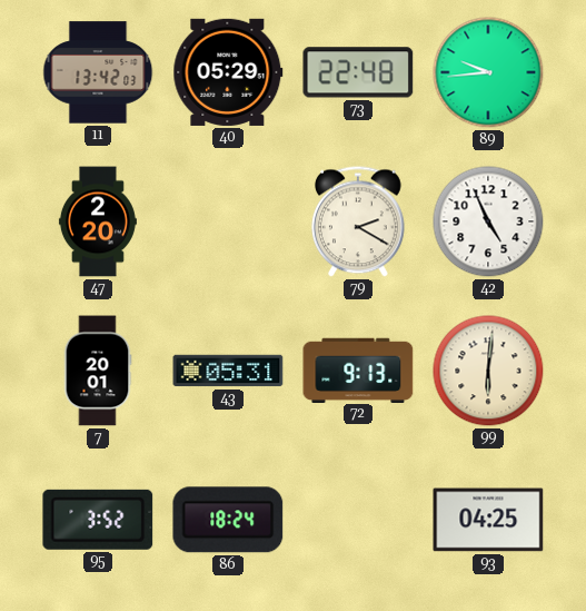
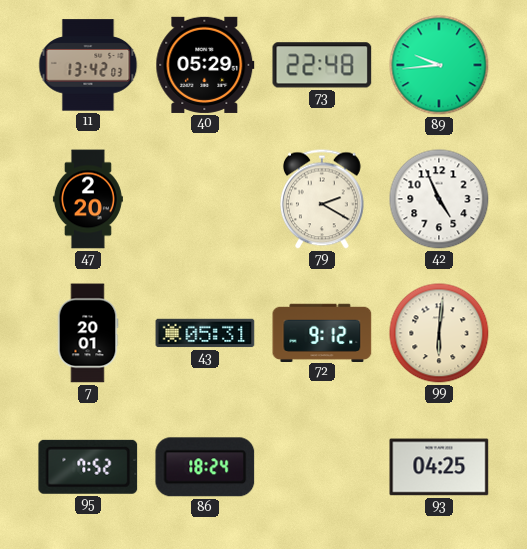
72: 9:13 -> 9:12 (322, 332)
95: 3:52 -> 7:52 (88, 467)
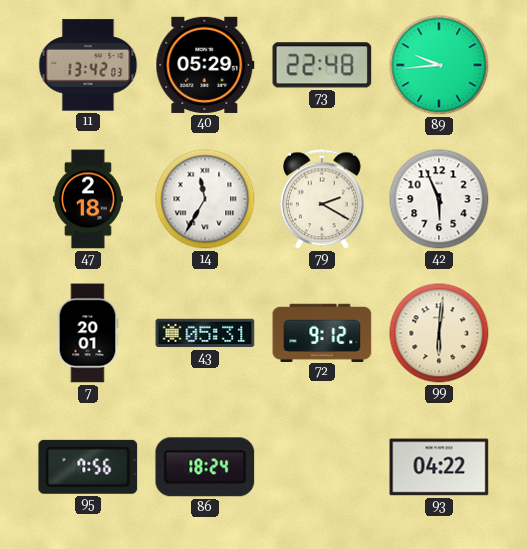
47: 2:20 -> 2:18 (88, 199)
14: none -> 11:35 (205, 199)
42: 4:56 -> 5:56 (439, 199)
95: 7:52 -> 7:56 (88, 467)
93: 04:25 -> 04:22 (439, 467)
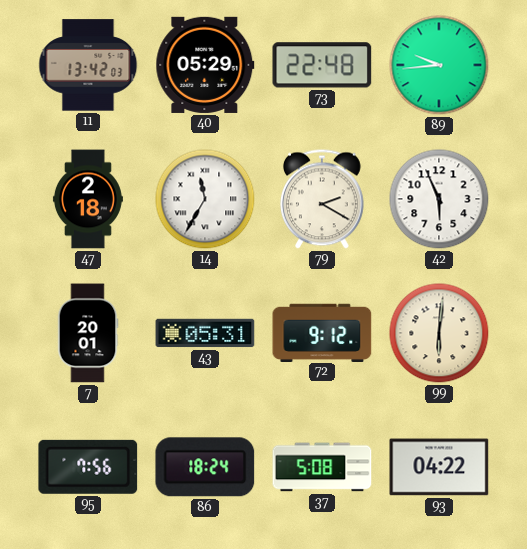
37: none -> 5:08 (322, 467)
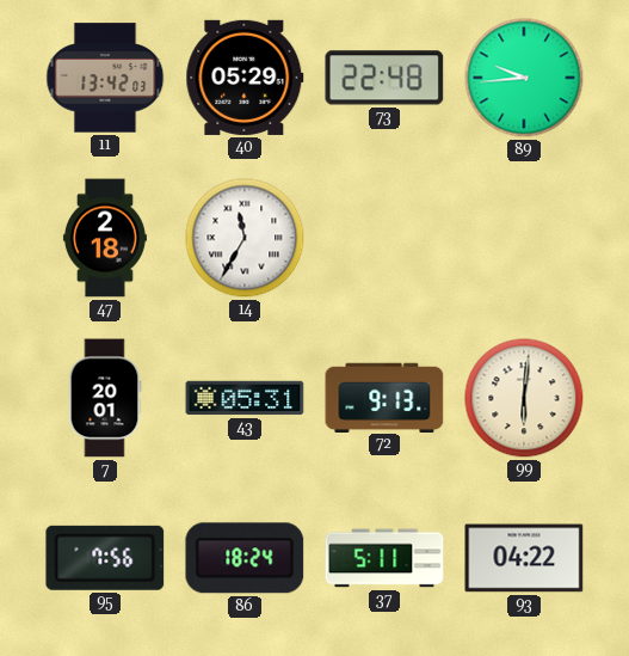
79: 2:20 -> none (322, 199)
42: 5:56 -> none (439, 199)
72: 9:12 -> 9:13 (384, 397)
37: 5:08 -> 5:11 (384, 558)
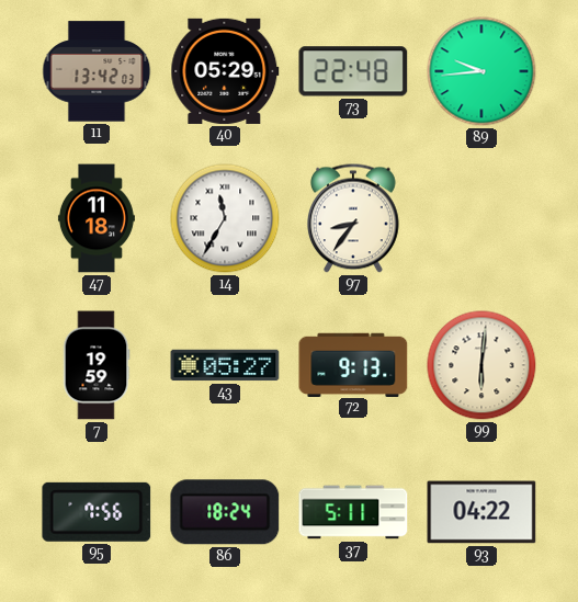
47: 2:18 -> 11:18 (97, 218)
97: none -> 8:36 (353, 218)
7: 20:01 -> 19:59 (97, 365)
43: 05:31 -> 05:27 (225, 365)
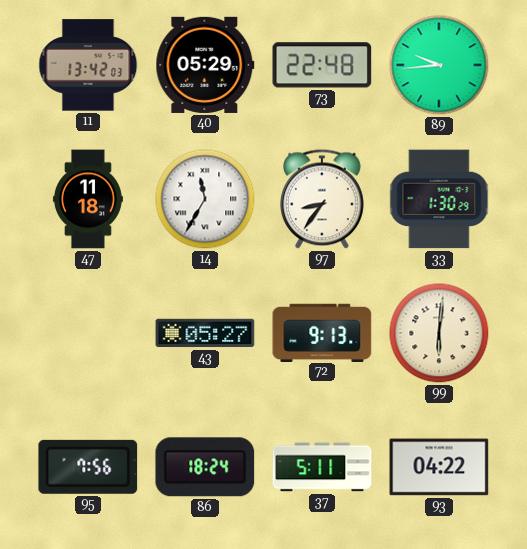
33: none -> 1:30 (439, 199)
7: 19:59 -> none (97, 365)
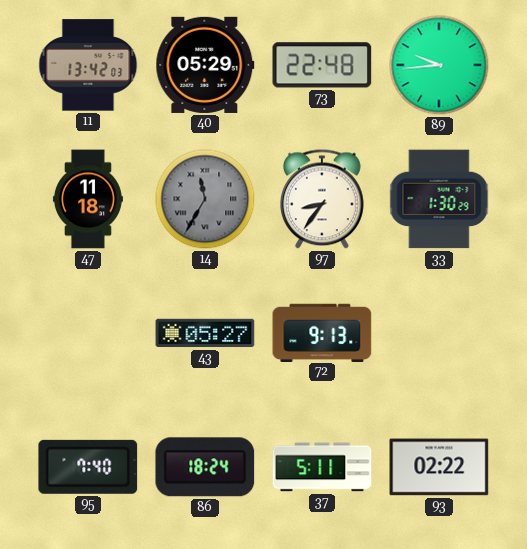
14 dial: white -> grey (205, 199)
99: 6:01 -> none (439, 333)
95: 7:56 -> 7:40 (88, 467)
93: 04:22 -> 02:22 (439, 467)
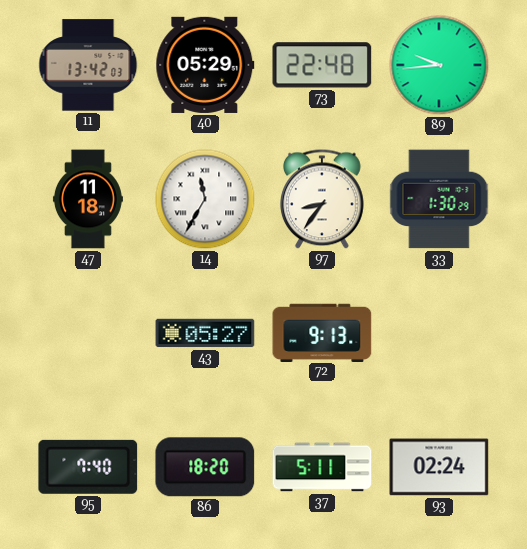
14 dial: grey -> white (205, 199)
86: 18:24 -> 18:20 (205, 467)
93: 02:22 -> 02:24 (439, 467)
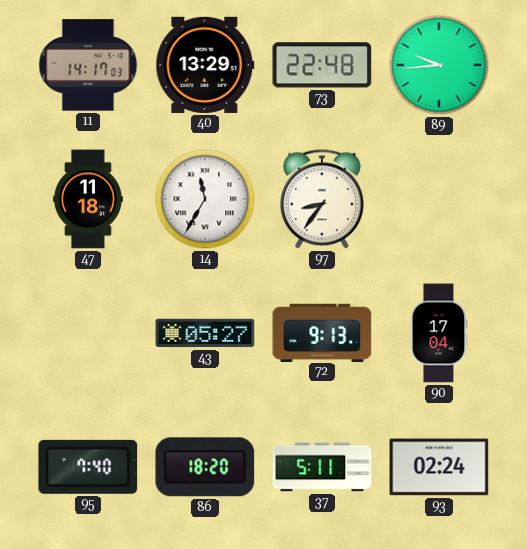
11: 13:42 -> 14:17 (88, 65)
40: 05:29 -> 13:29 (205, 65)
33: 1:30 -> none (439, 199)
90: none -> 17:04 (439, 333)
